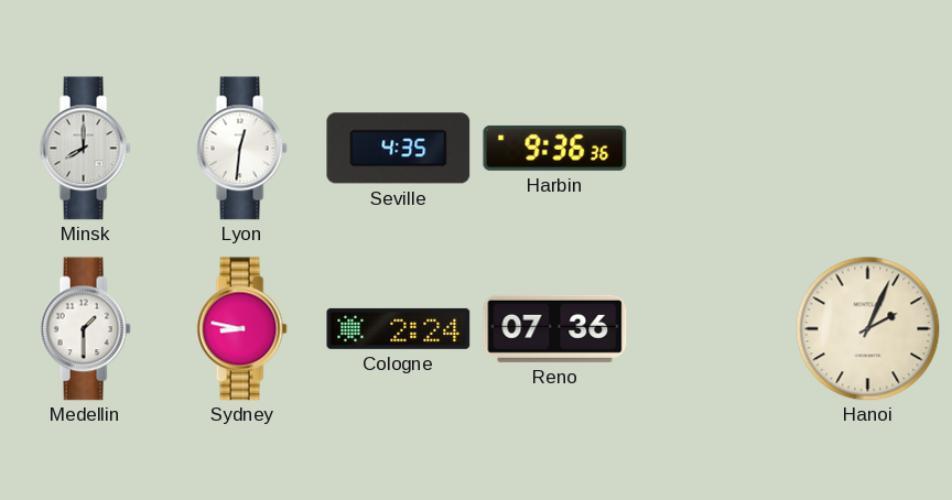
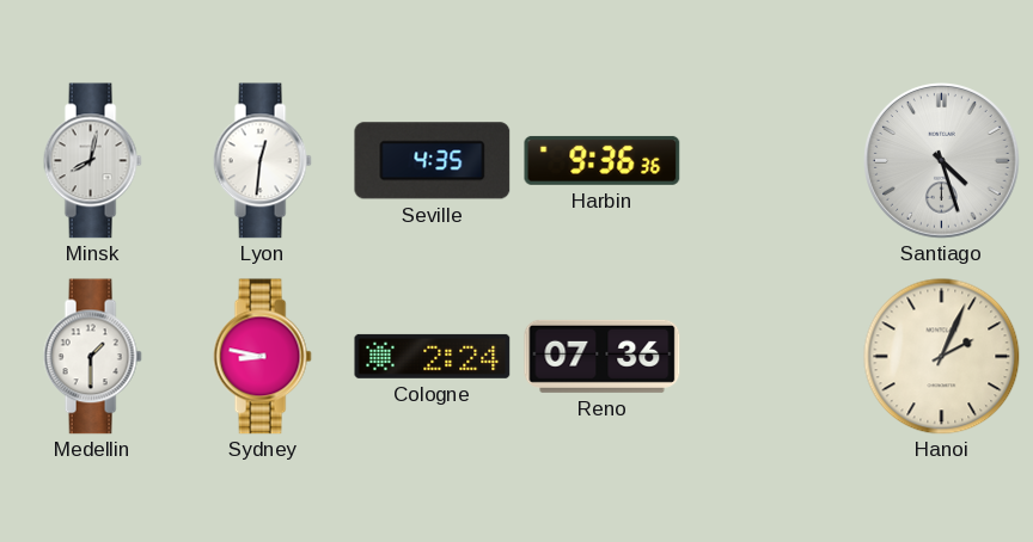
Minsk: 8:00 -> 8:02 (92, 161)
Santiago: none -> 4:27 (942, 161)
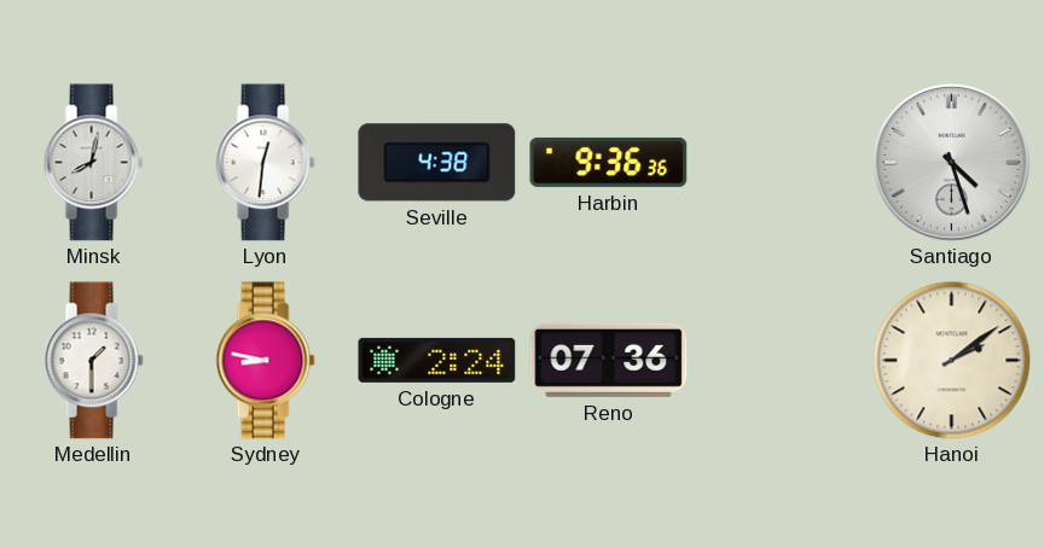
Seville: 4:35 -> 4:38 (437, 163)
Hanoi: 2:04 -> 2:09 (952, 361)
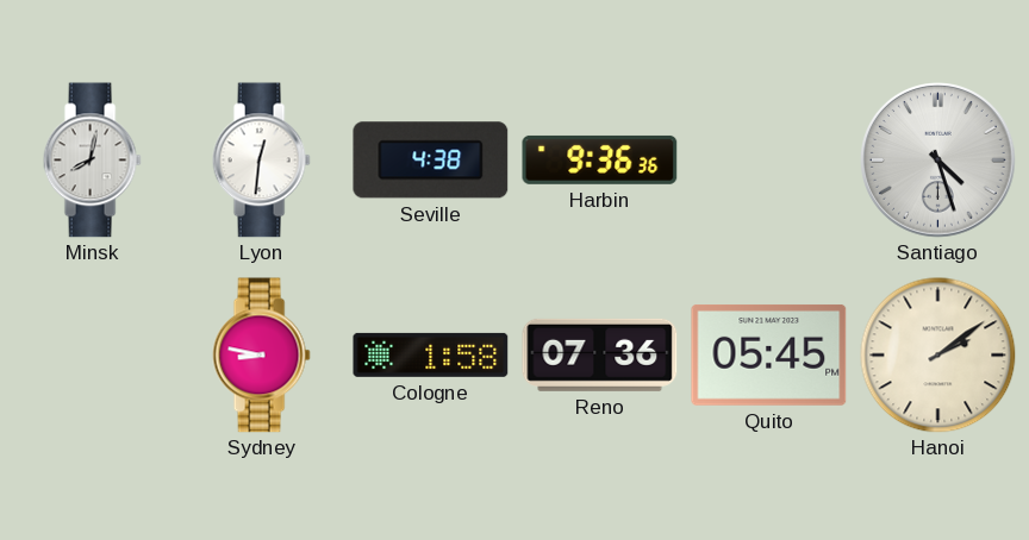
Medellin: 1:30 -> none (93, 361)
Cologne: 2:24 -> 1:58 (431, 354)
Quito: none -> 05:45 (769, 354)
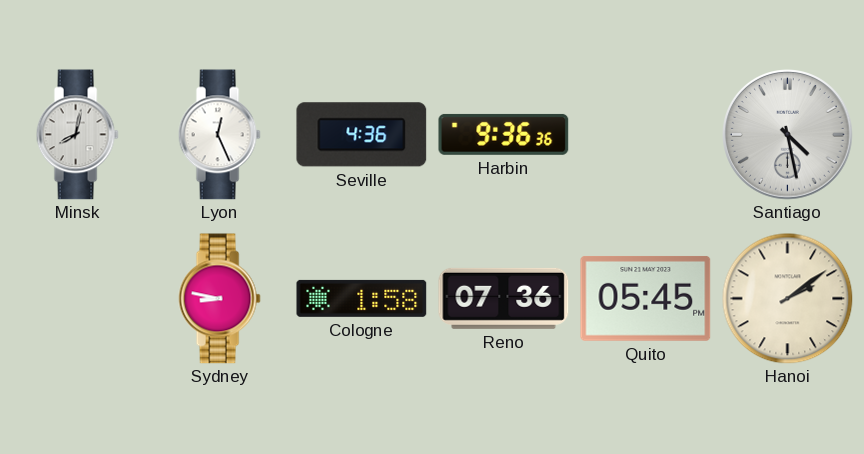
Lyon: 12:31 -> 12:26 (219, 135)
Seville: 4:38 -> 4:36 (362, 135)
Santiago: 4:27 -> 4:28 (788, 135)
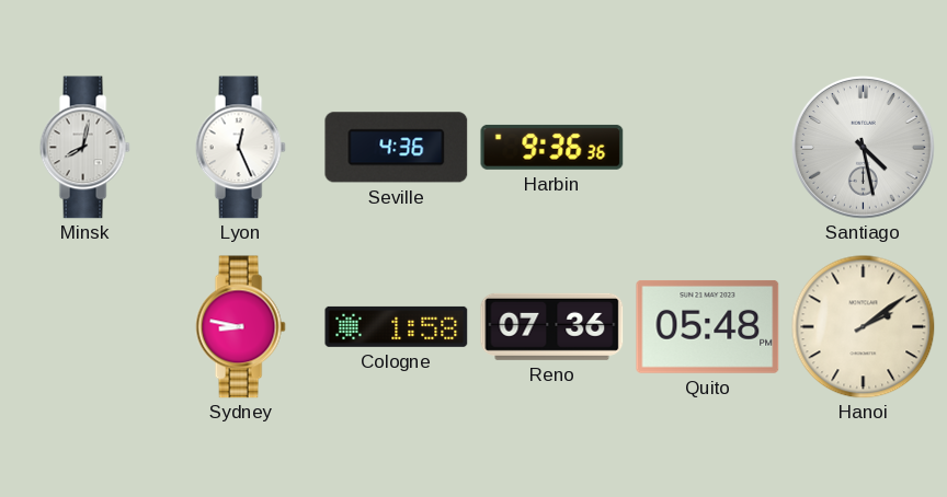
Quito: 05:45 -> 05:48 (708, 326)
